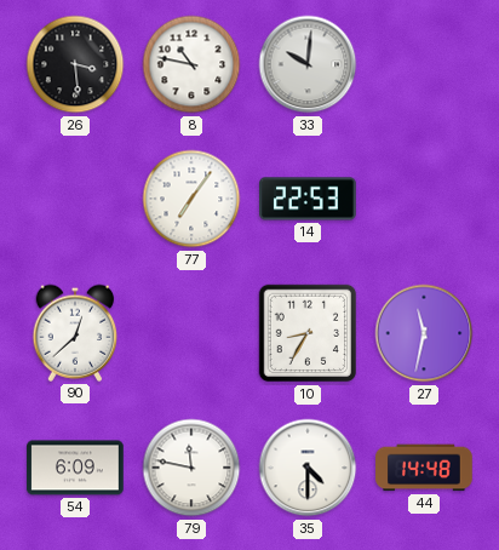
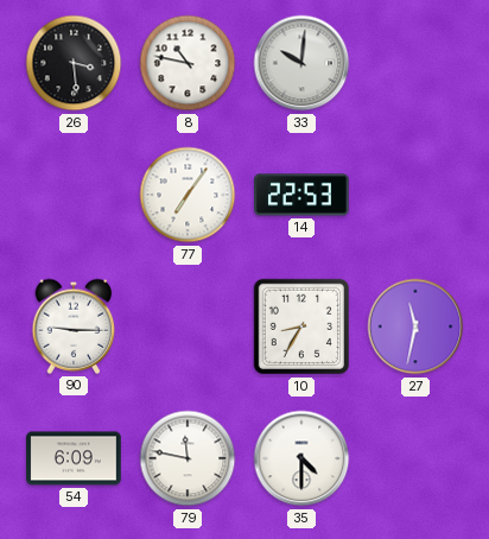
90: 12:38 -> 9:15 (74, 326)
44: 14:48 -> none (424, 468)
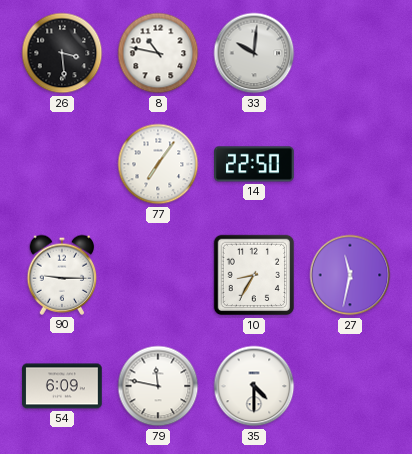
14: 22:53 -> 22:50 (254, 164)
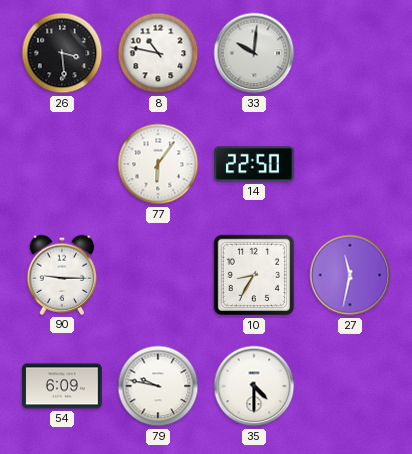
77: 7:06 -> 6:06 (158, 164)
79: 11:47 -> 9:47 (158, 386)
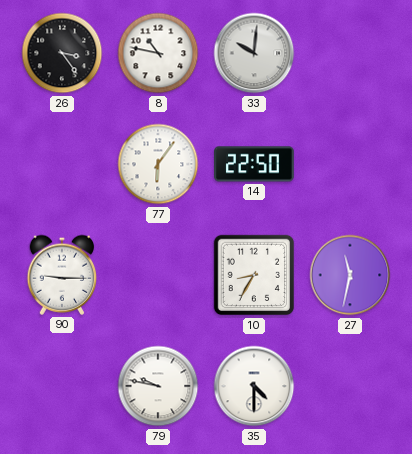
26: 3:29 -> 3:24 (62, 53)
54: 6:09 -> none (62, 386)
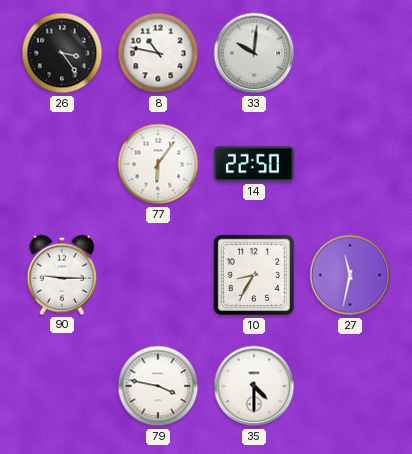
79: 9:47 -> 3:47 (158, 386)
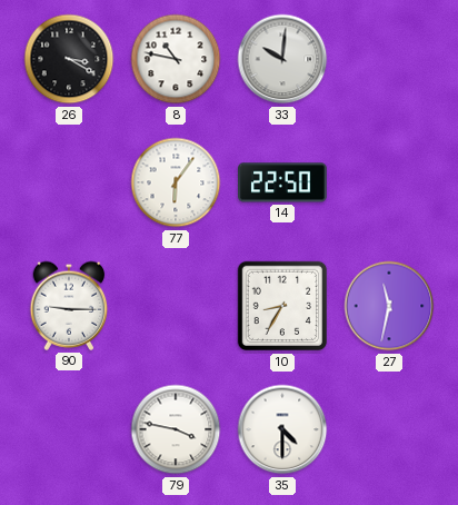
26: 3:24 -> 3:20 (69, 59)
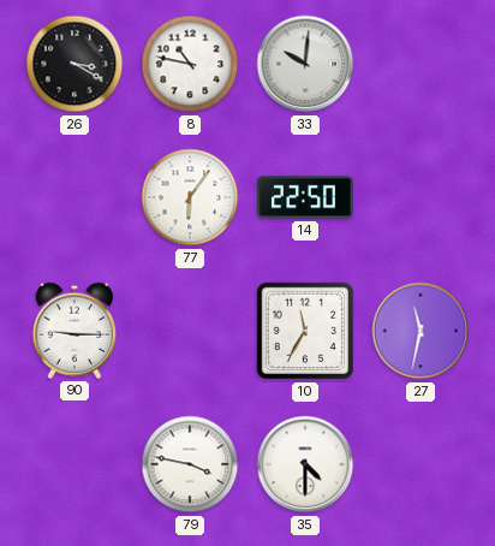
10: 8:35 -> 11:35 (305, 331)
